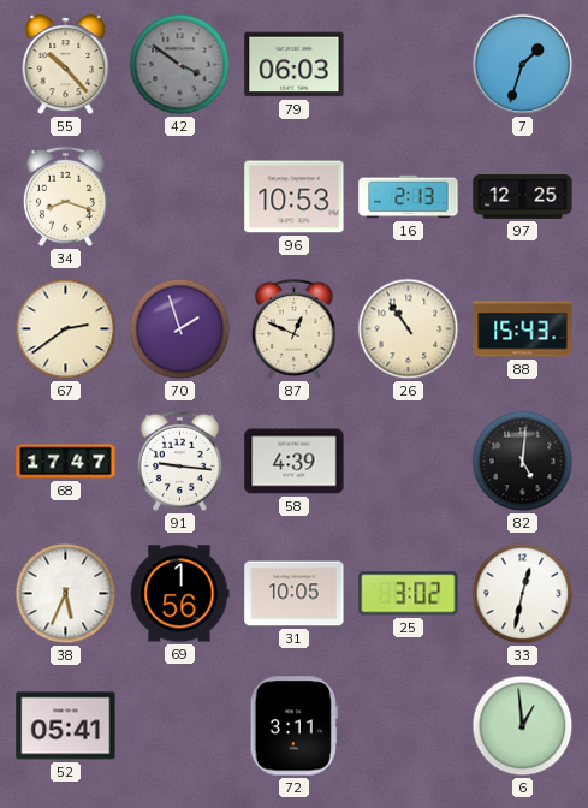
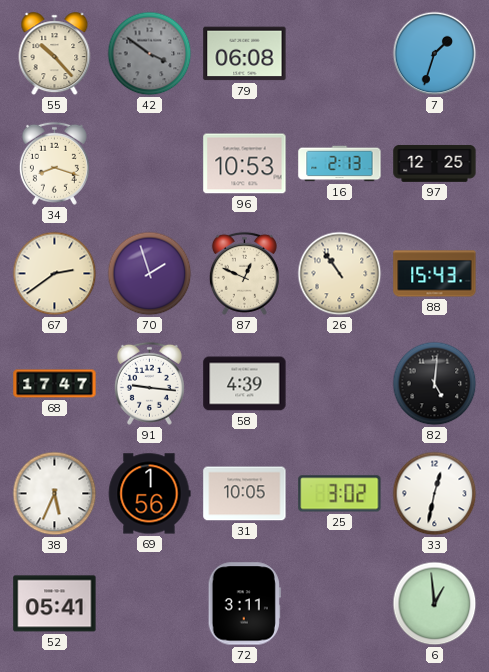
79: 06:03 -> 06:08 (245, 54)
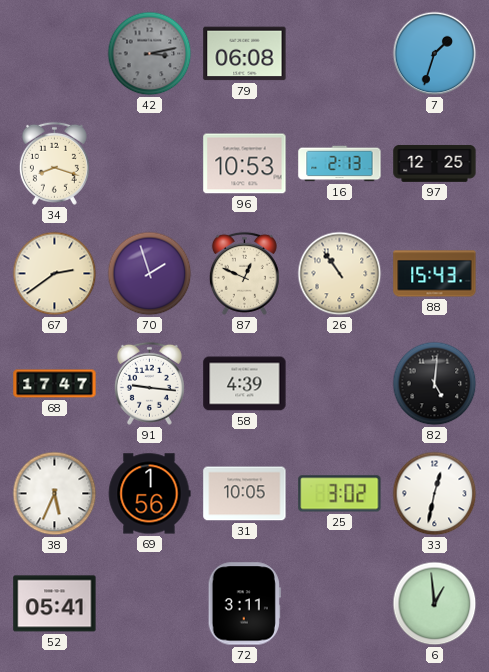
55: 10:23 -> none (55, 54)
42: 3:51 -> 3:13 (150, 54)
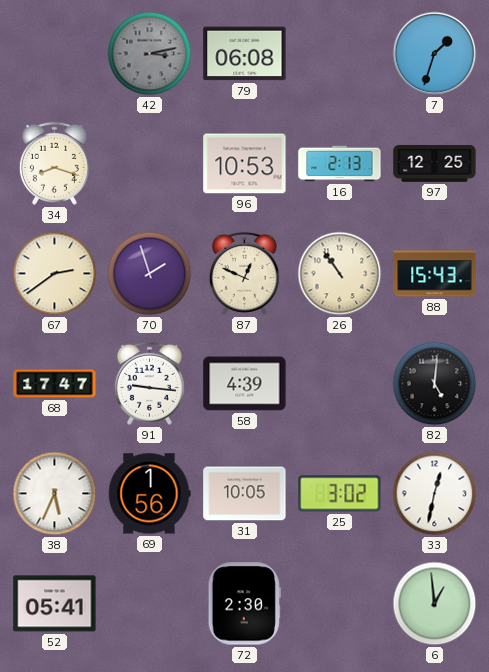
72: 3:11 -> 2:30 (244, 604)
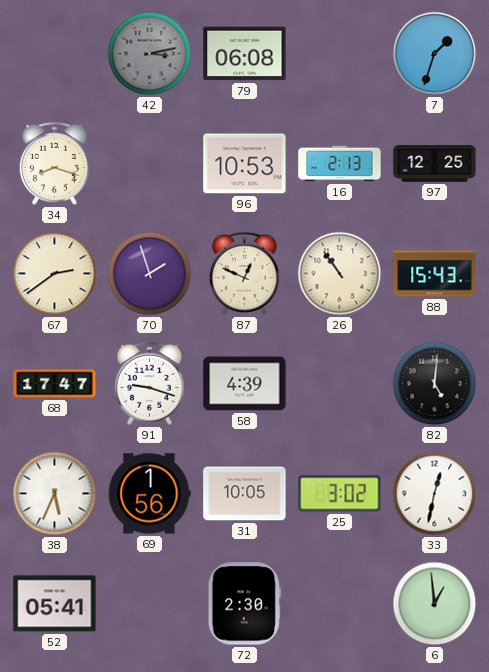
91: 9:16 -> 9:18 (149, 383)
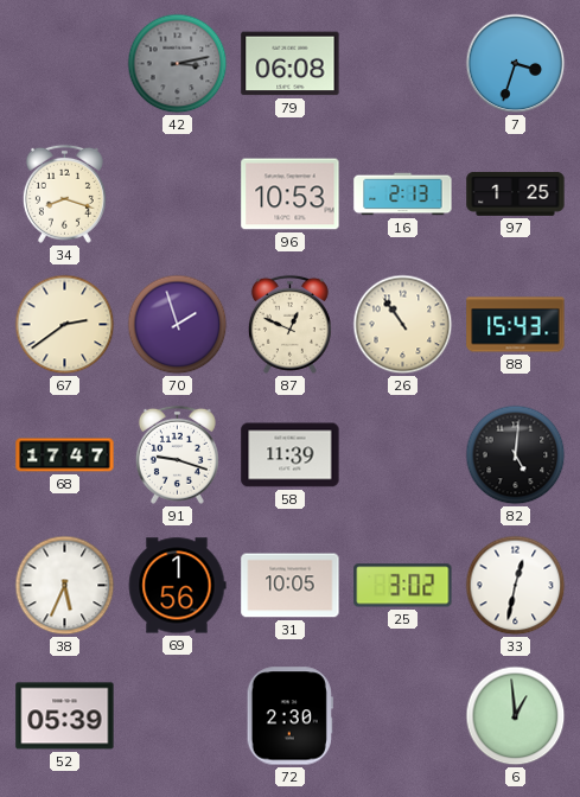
7: 1:33 -> 3:33 (516, 64)
97: 12:25 -> 1:25 (516, 195)
58: 4:39 -> 11:39 (291, 455)
52: 05:41 -> 05:39 (65, 716)
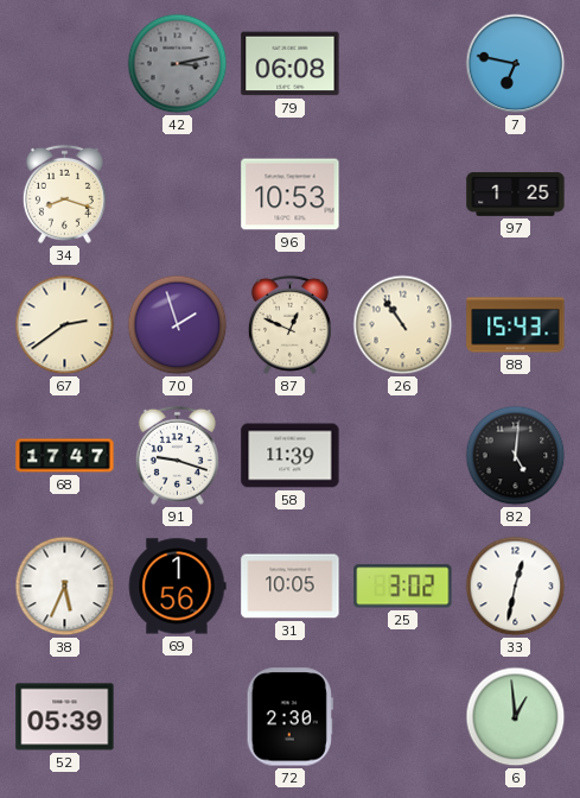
7: 3:33 -> 6:47 (516, 64)
16: 2:13 -> none (403, 195)
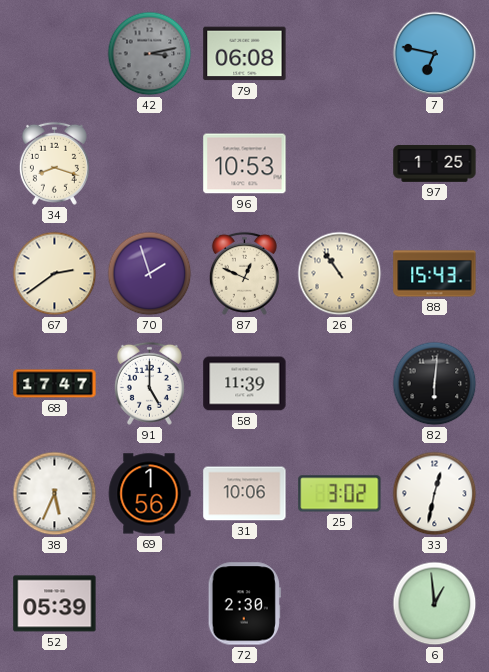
91: 9:18 -> 5:00 (149, 383)
82: 5:01 -> 6:01 (435, 384)
31: 10:05 -> 10:06 (245, 494)
